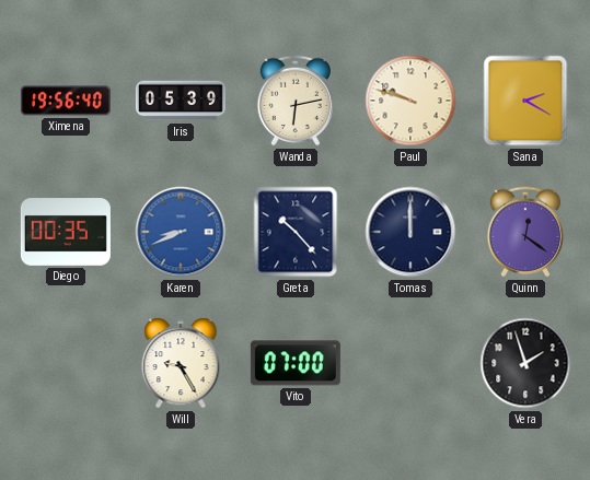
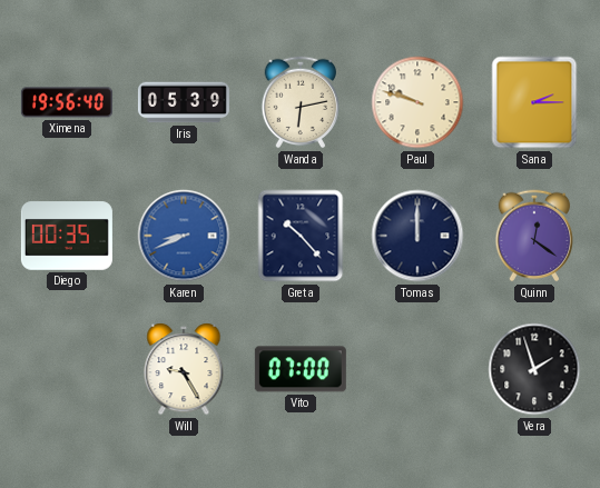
Sana: 2:20 -> 2:15 (534, 102)
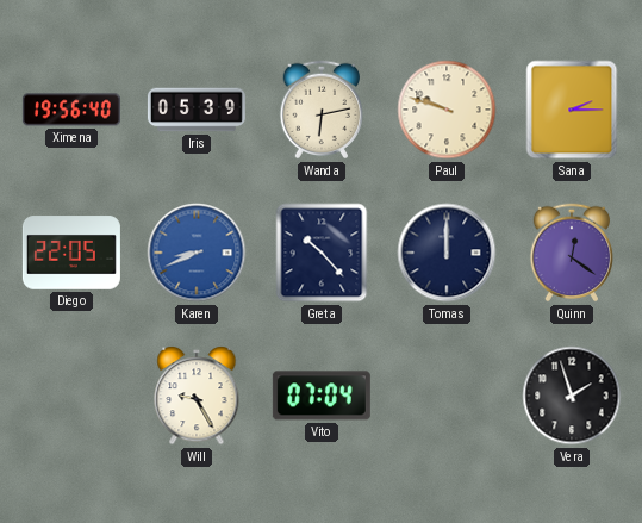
Diego: 00:35 -> 22:05 (71, 253)
Vito: 07:00 -> 07:04 (322, 396)
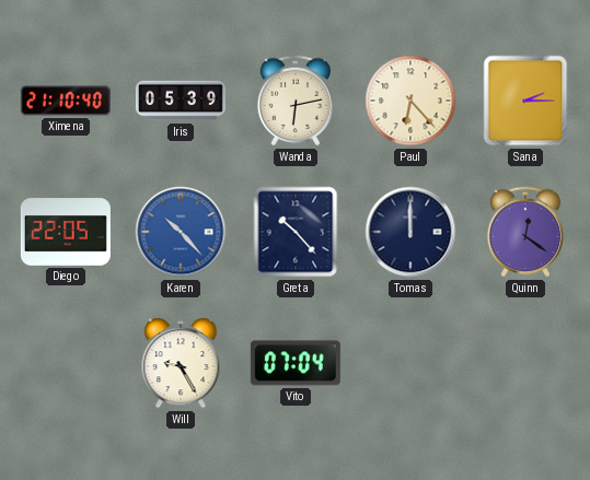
Ximena: 19:56 -> 21:10 (66, 101)
Paul: 9:48 -> 6:23 (410, 101)
Karen: 8:41 -> 10:23 (181, 232)
Vera: 1:57 -> none (572, 396)
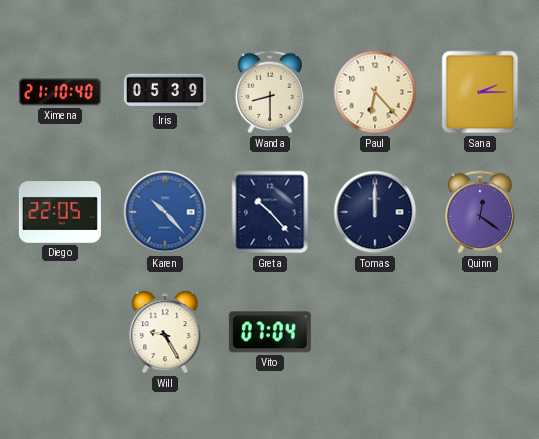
Wanda: 6:13 -> 8:30 (270, 92)
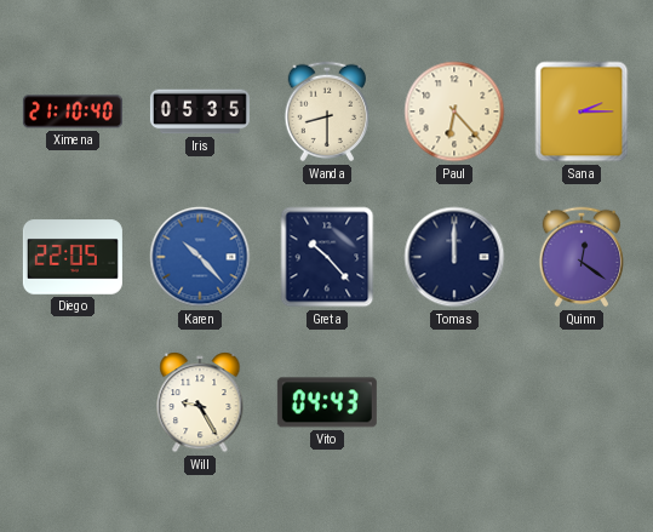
Iris: 05:39 -> 05:35 (200, 111)
Vito: 07:04 -> 04:43 (327, 402)
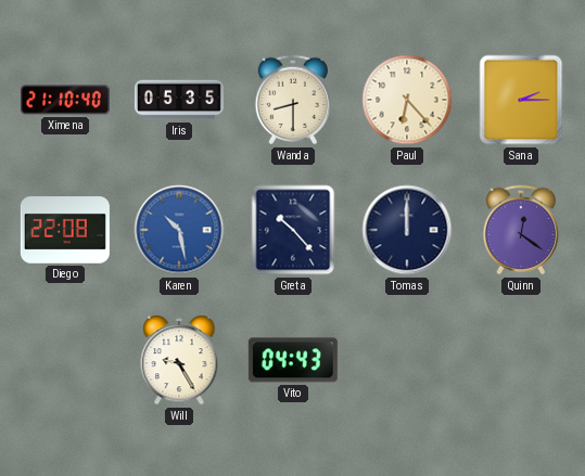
Diego: 22:05 -> 22:08 (65, 230)
Karen: 10:23 -> 10:28 (179, 230)
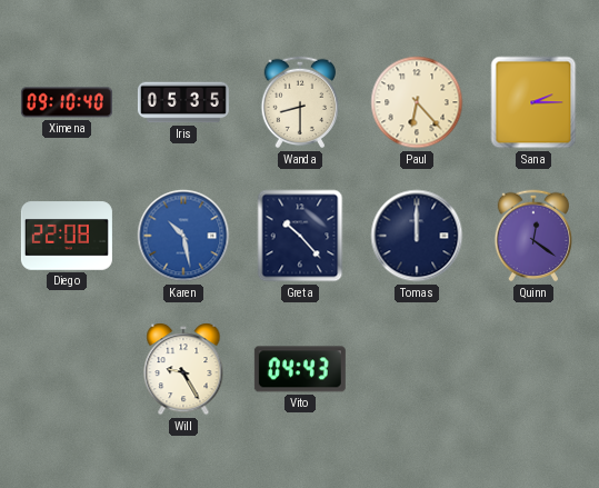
Ximena: 21:10 -> 09:10 (67, 102)
